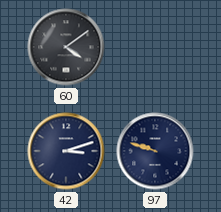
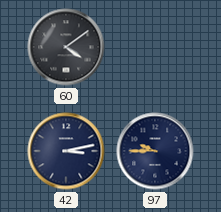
42: 3:12 -> 3:13 (66, 151)
97: 9:48 -> 9:45 (155, 151)
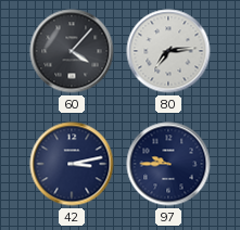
60: 4:09 -> 4:07 (72, 51)
80: none -> 7:14 (168, 51)
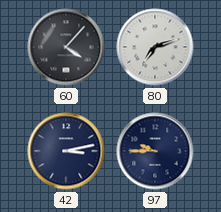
80: 7:14 -> 7:12 (155, 47)
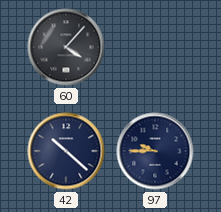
80: 7:12 -> none (155, 47)
42: 3:13 -> 10:22 (66, 151)
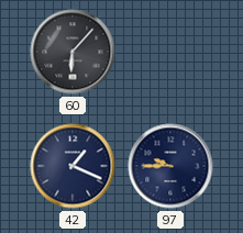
60: 4:07 -> 6:07 (73, 52)
42: 10:22 -> 1:19 (73, 166)
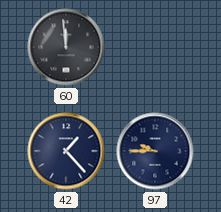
60: 6:07 -> 11:59 (66, 47)
42: 1:19 -> 1:23 (66, 151)
